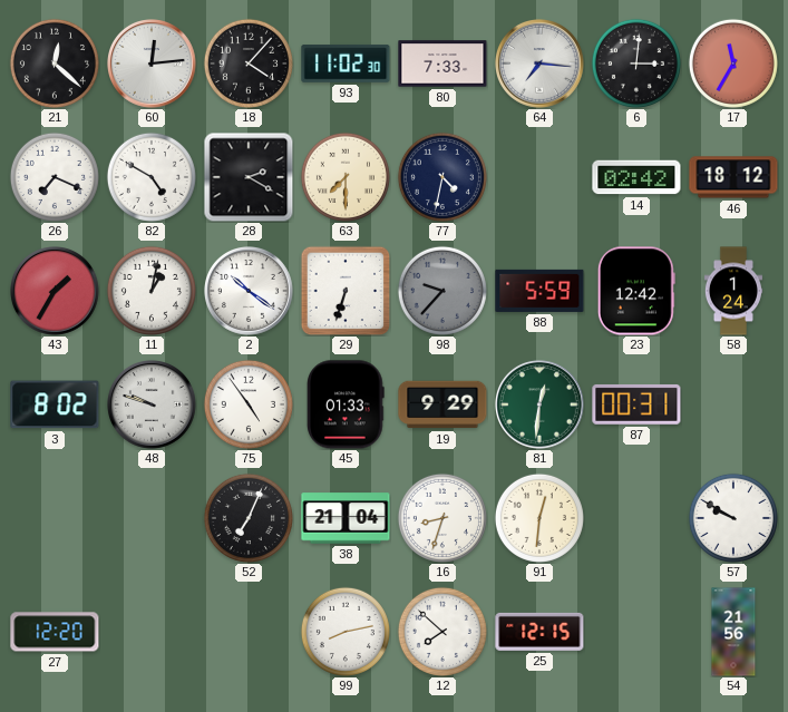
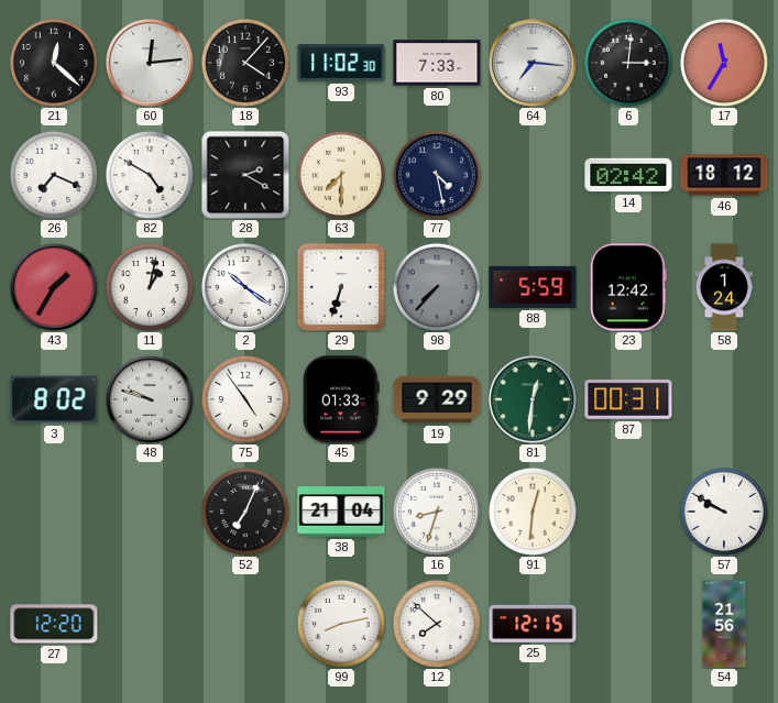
77: 4:32 -> 4:28 (437, 175)
98: 9:37 -> 7:37 (437, 287)
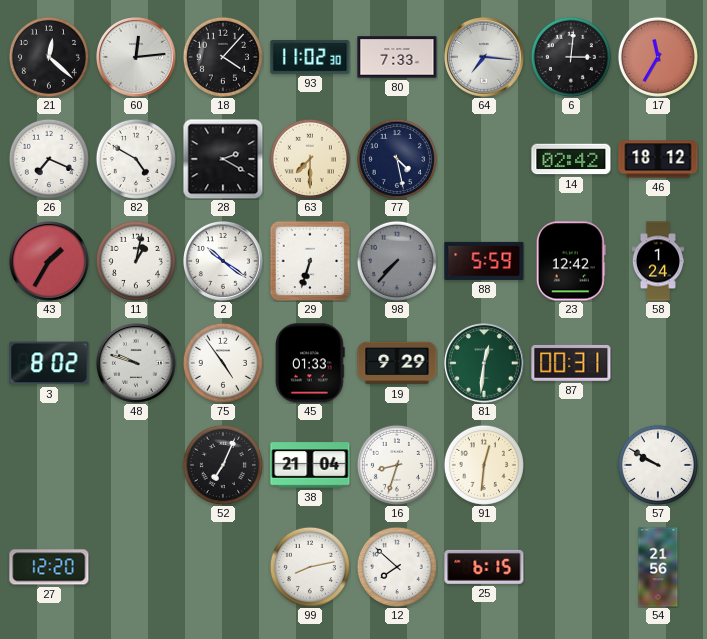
25: 12:15 -> 6:15 (484, 567)
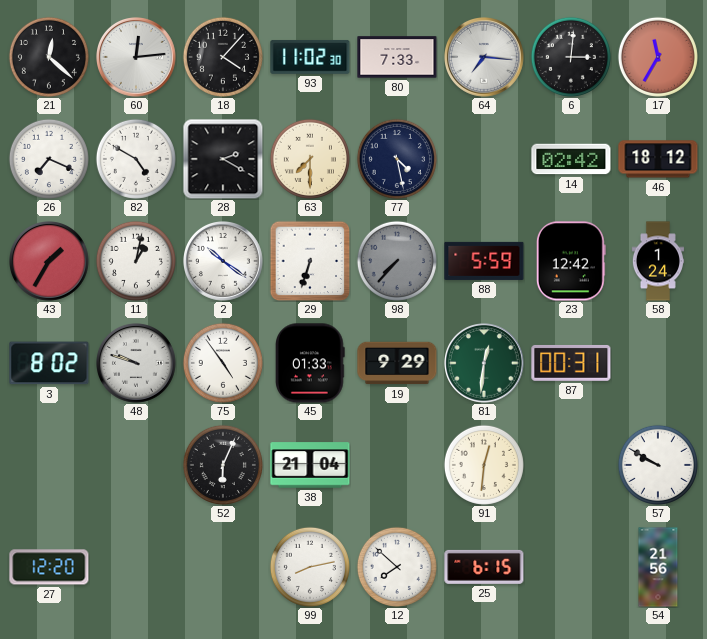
52: 7:04 -> 6:04 (223, 465)
16: 8:33 -> none (397, 465)
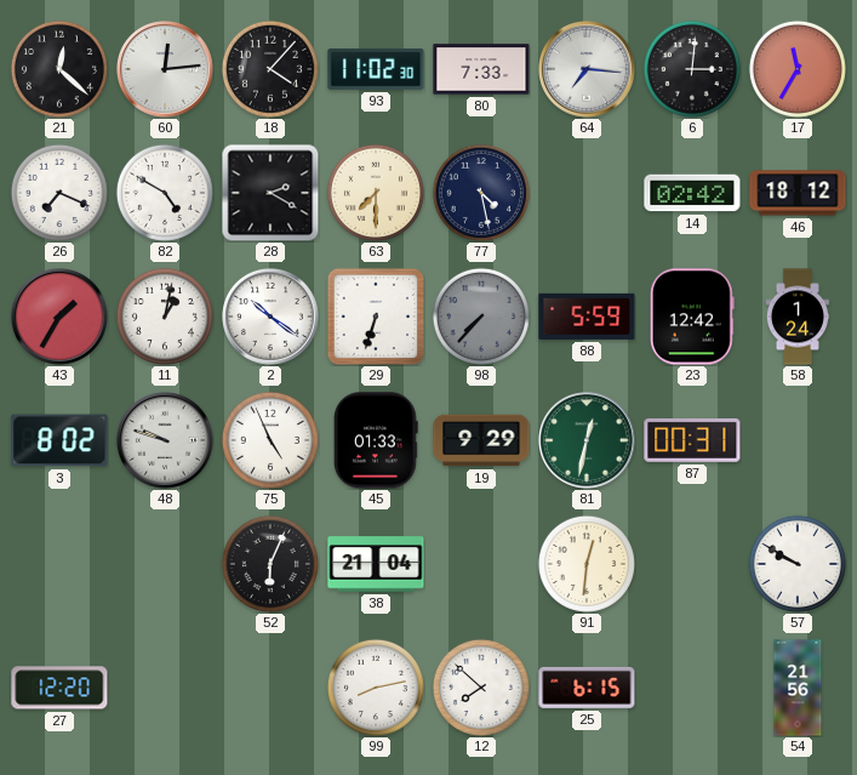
75: 4:54 -> 4:56 (270, 440)
81: 12:31 -> 12:32 (588, 441)
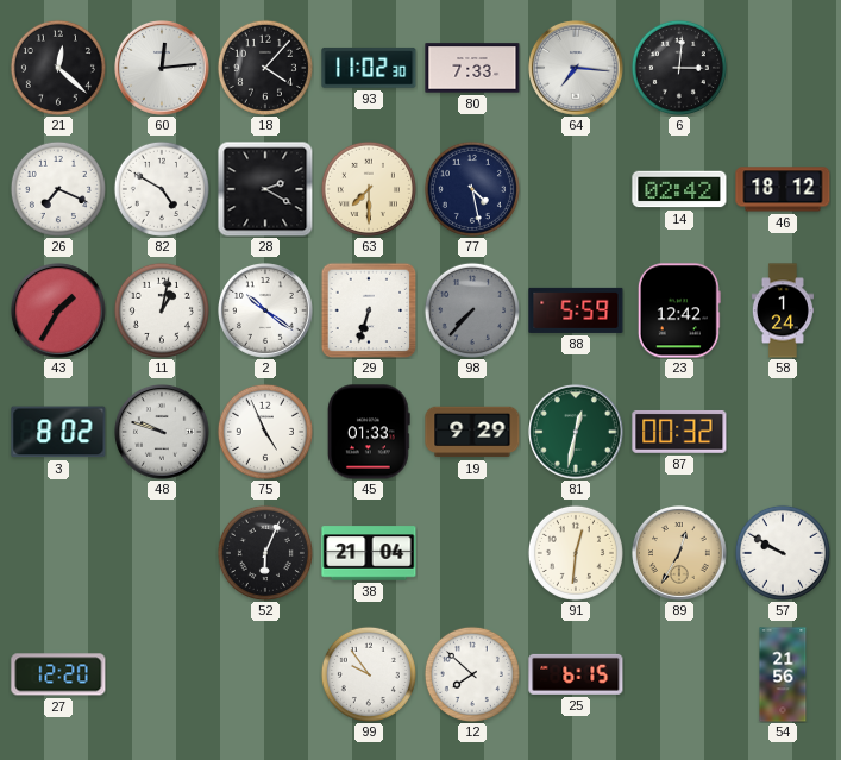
17: 11:35 -> none (798, 69)
87: 00:31 -> 00:32 (679, 432)
89: none -> 12:35 (680, 554)
99: 8:13 -> 9:54 (369, 674)
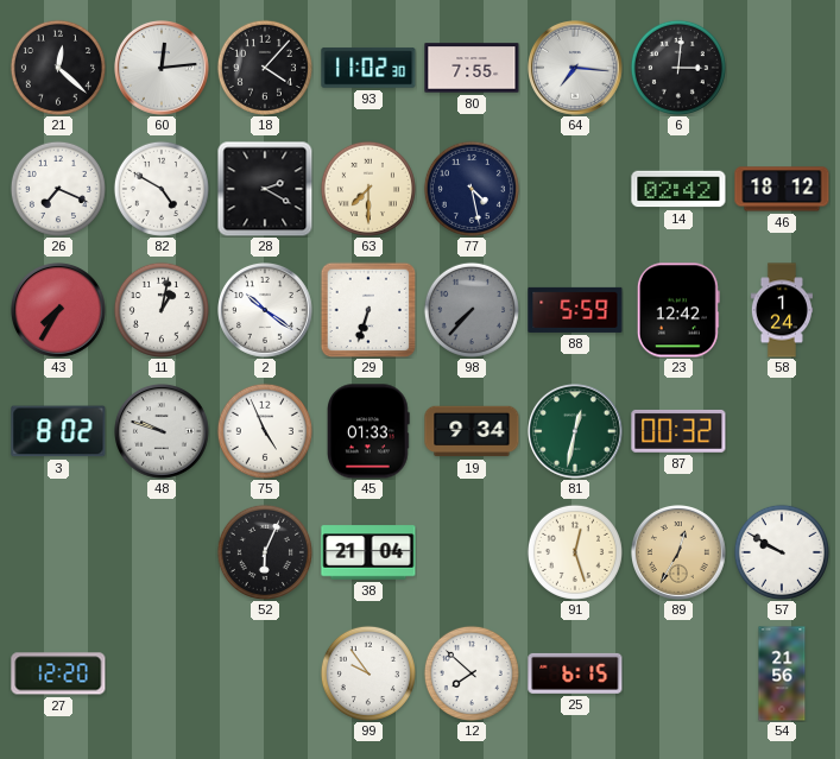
80: 7:33 -> 7:55 (472, 68)
43: 1:35 -> 7:35 (59, 311)
19: 9:29 -> 9:34 (472, 431)
91: 12:31 -> 12:27 (575, 552)
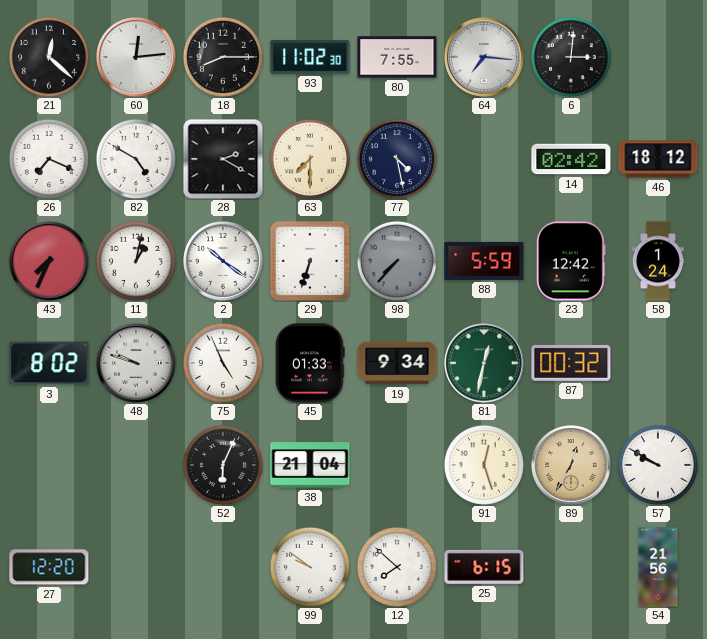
18: 4:07 -> 8:15 (223, 57)
43: 7:35 -> 7:34 (50, 262)
99: 9:54 -> 9:51 (310, 567)
